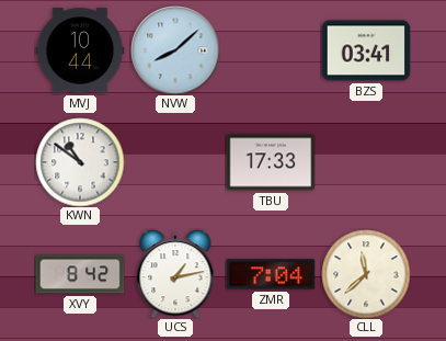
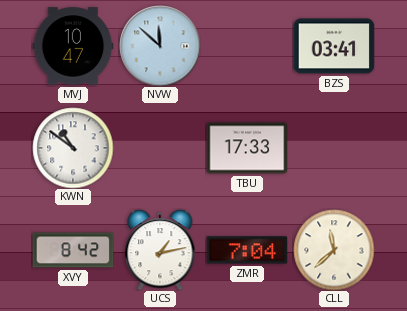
MVJ: 10:44 -> 10:47 (73, 46)
NVW: 8:08 -> 11:52 (160, 46)
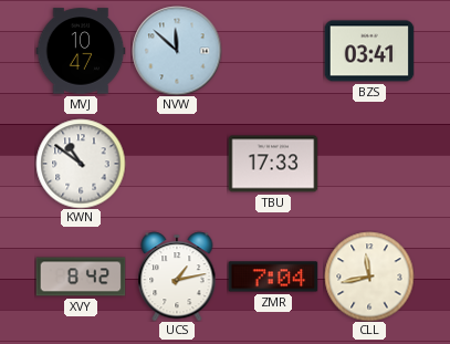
CLL: 11:38 -> 11:43 (369, 277)
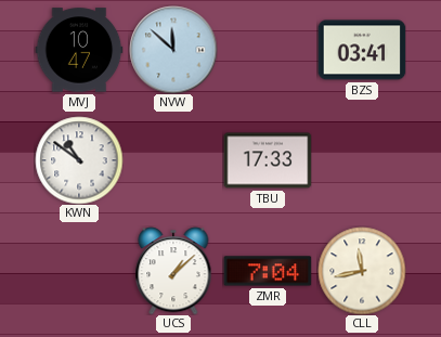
XVY: 8:42 -> none (81, 277)
UCS: 1:13 -> 1:08 (173, 271)
